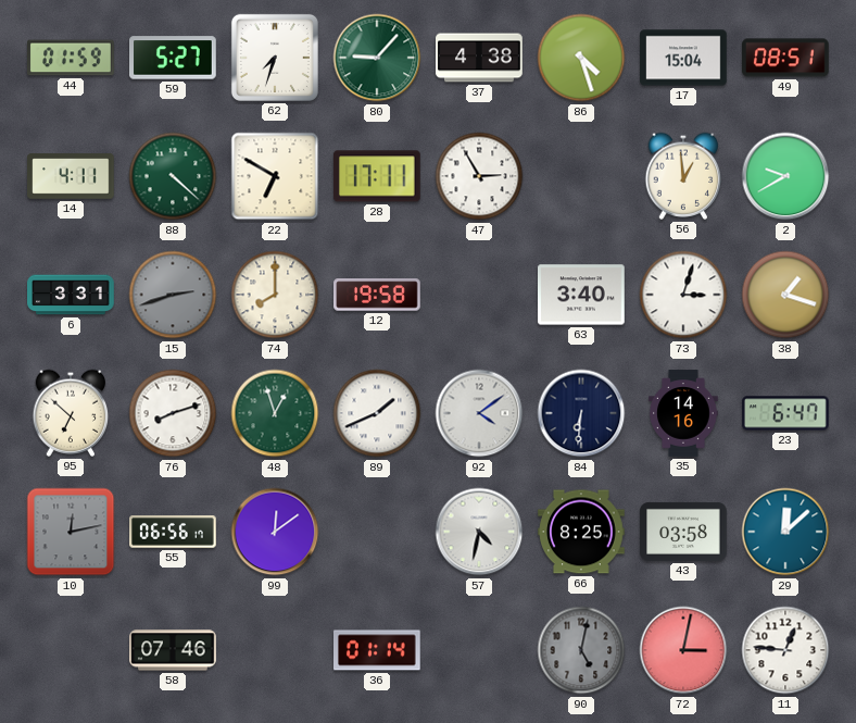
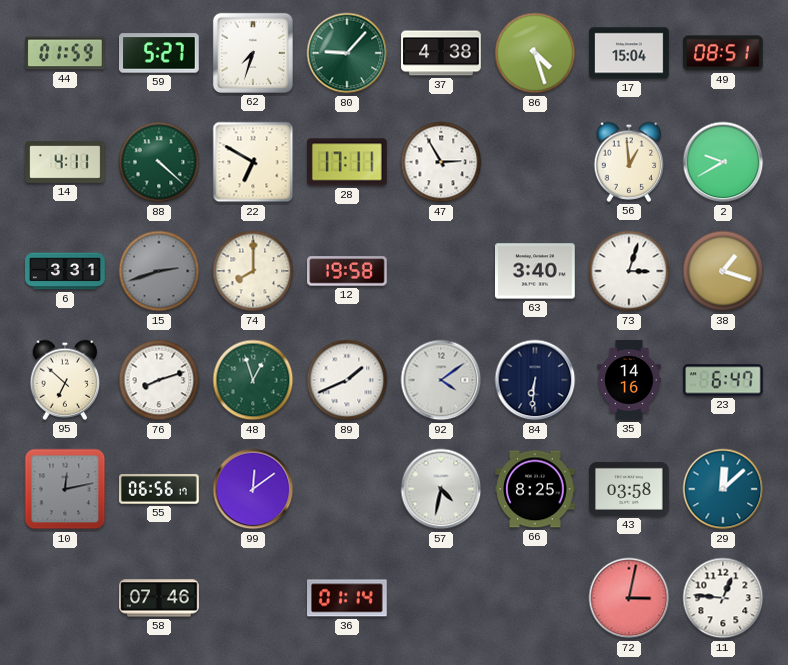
90: 5:02 -> none (581, 650)
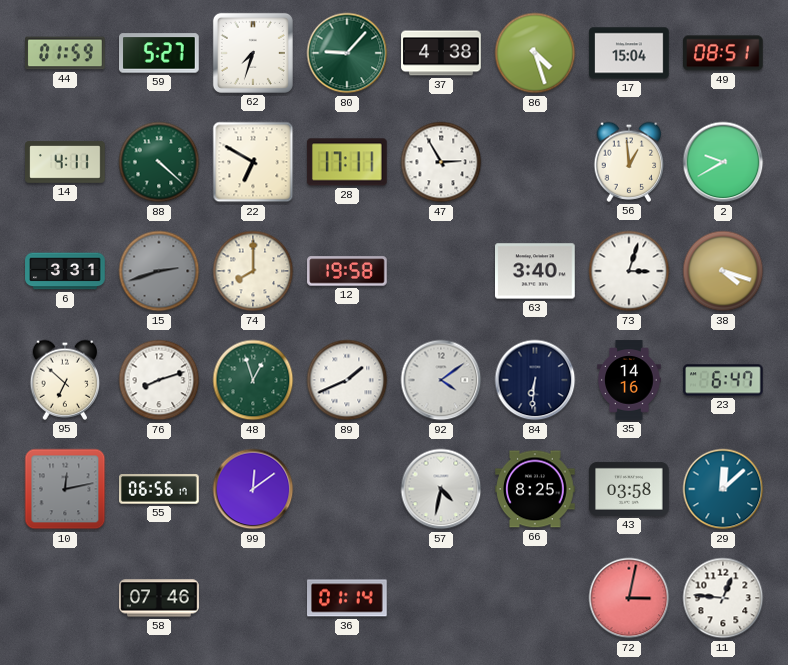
38: 1:18 -> 4:18 (723, 271)
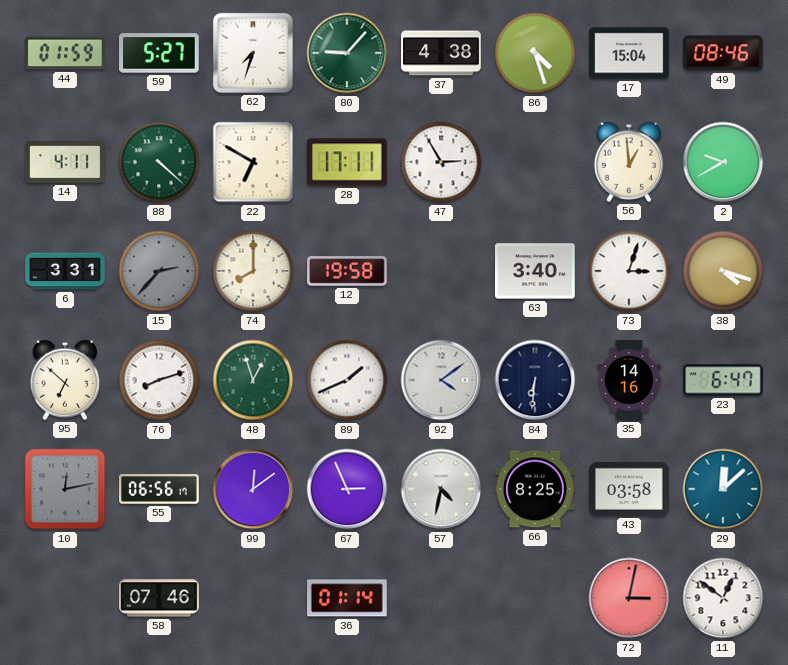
49: 08:51 -> 08:46 (724, 53)
15: 2:42 -> 2:37 (159, 271)
67: none -> 2:56 (347, 489)
11: 12:46 -> 12:51 (723, 598)
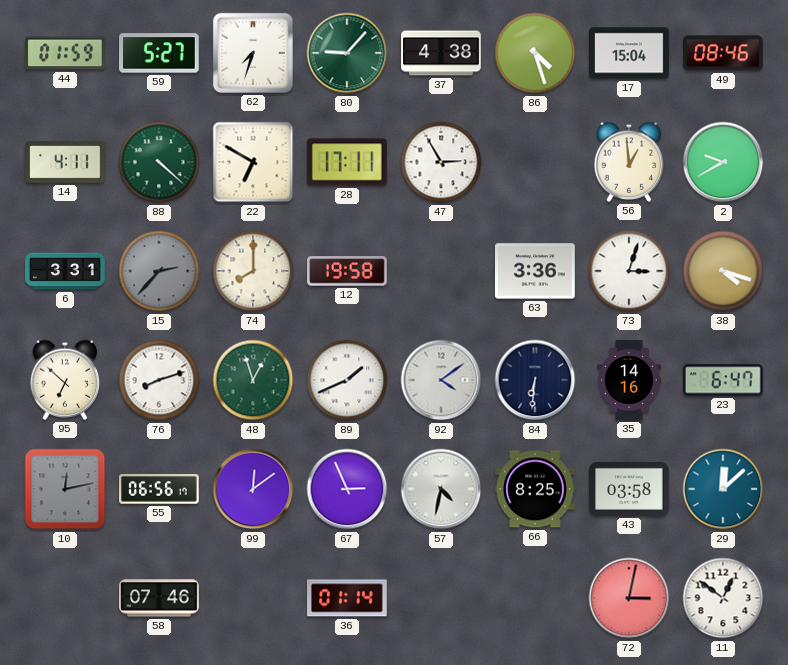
63: 3:40 -> 3:36 (535, 271)
